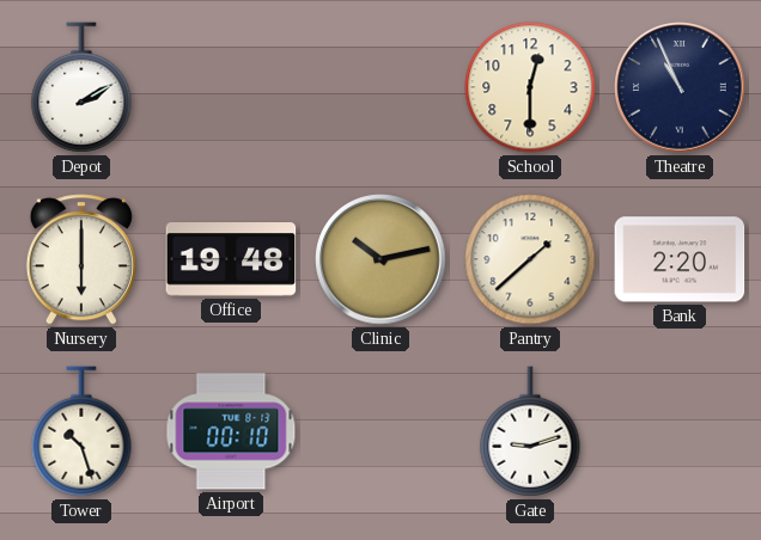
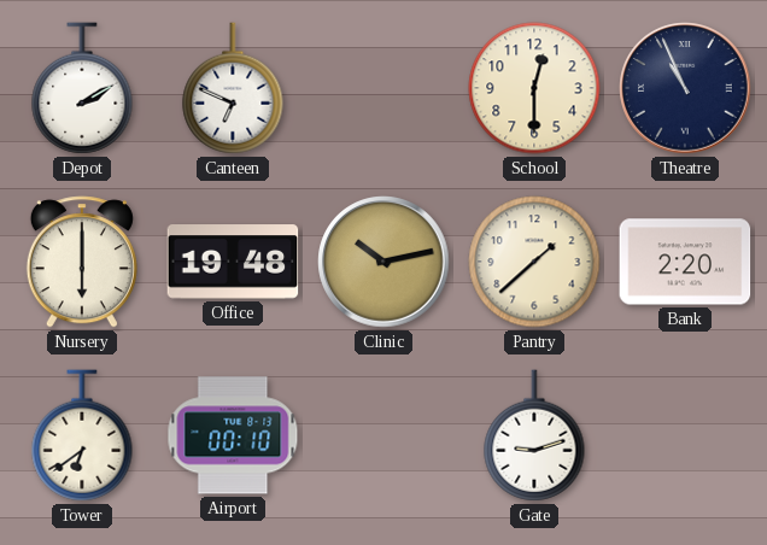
Canteen: none -> 6:49 (233, 88)
Tower: 10:27 -> 6:39 (82, 435)
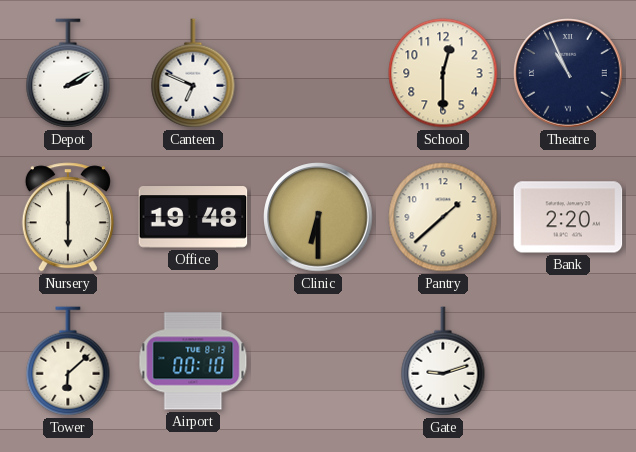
Clinic: 10:13 -> 6:30 (318, 217)
Tower: 6:39 -> 6:08 (68, 361)
